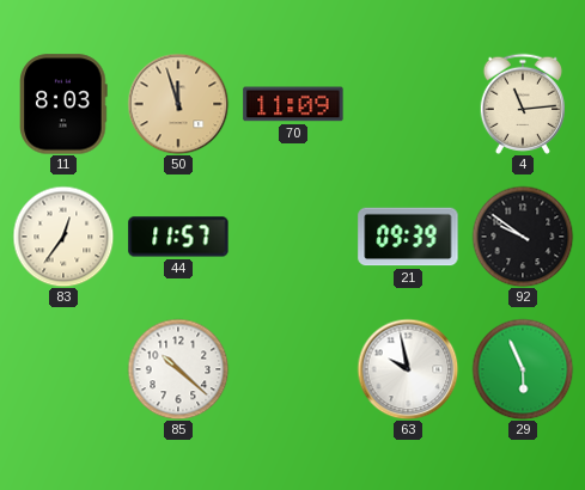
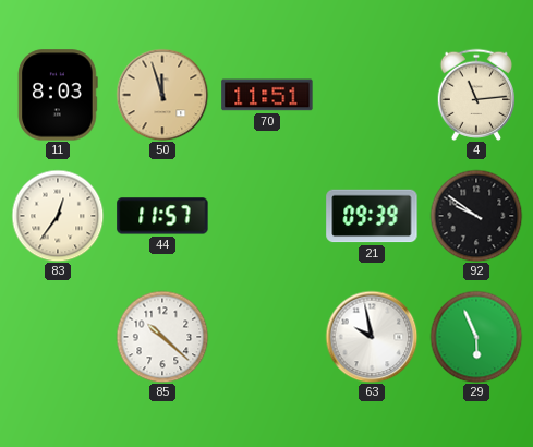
70: 11:09 -> 11:51 (267, 95)
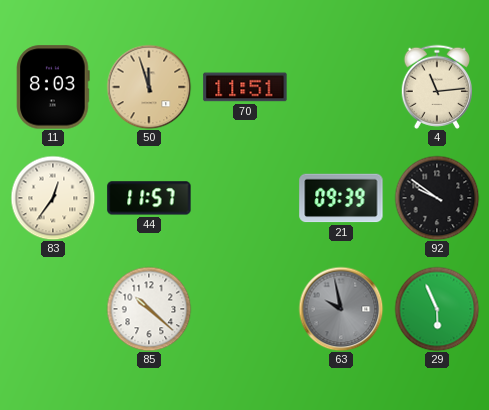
63 dial: white -> grey (341, 309)
